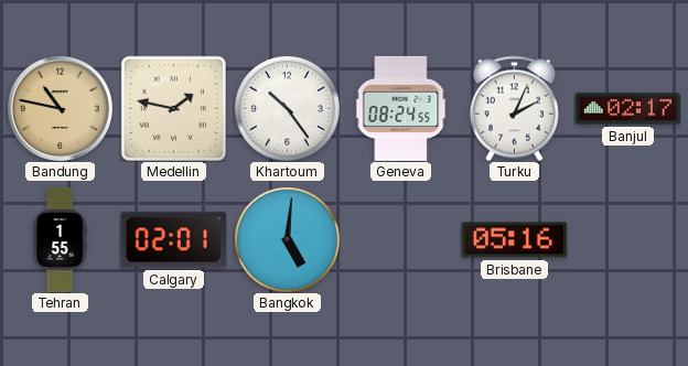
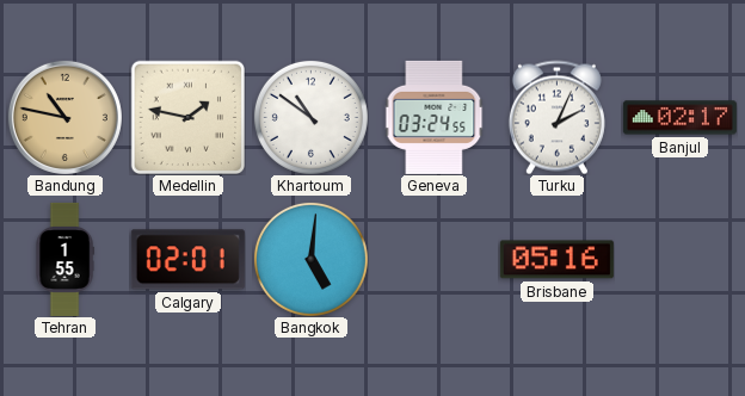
Khartoum: 10:24 -> 10:51 (310, 117)
Geneva: 08:24 -> 03:24 (435, 117)
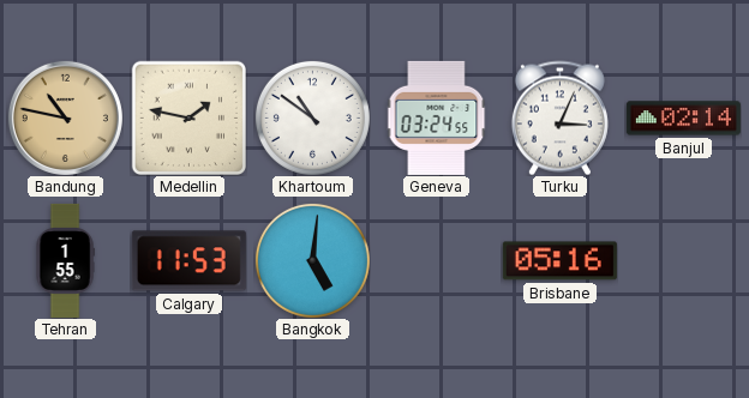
Turku: 2:04 -> 3:04 (559, 117)
Banjul: 02:17 -> 02:14 (683, 119)
Calgary: 02:01 -> 11:53 (188, 261)
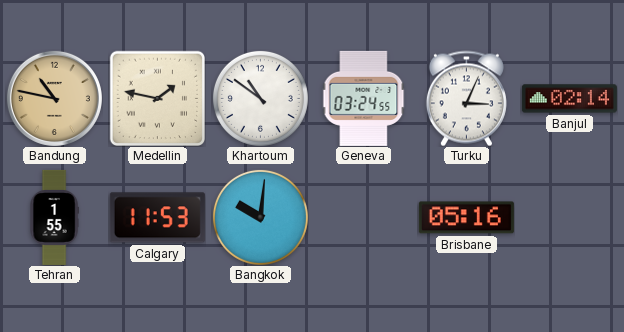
Bangkok: 5:01 -> 10:01 (260, 217)
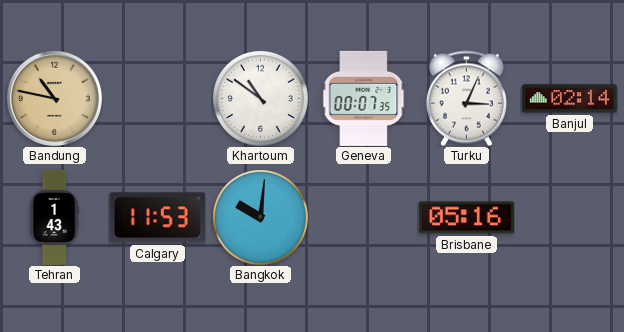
Medellin: 1:47 -> none (157, 98)
Geneva: 03:24 -> 00:07 (364, 98)
Tehran: 1:55 -> 1:43 (54, 217)
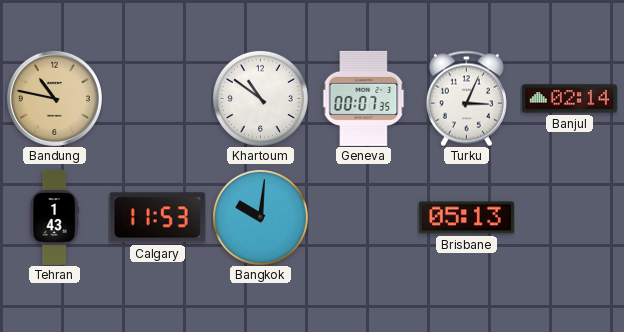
Brisbane: 05:16 -> 05:13 (466, 218)
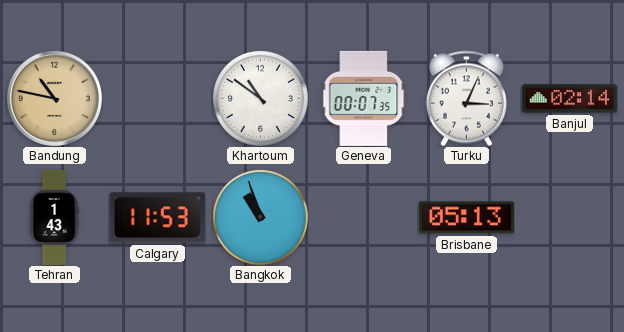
Bangkok: 10:01 -> 10:57 (260, 217)
